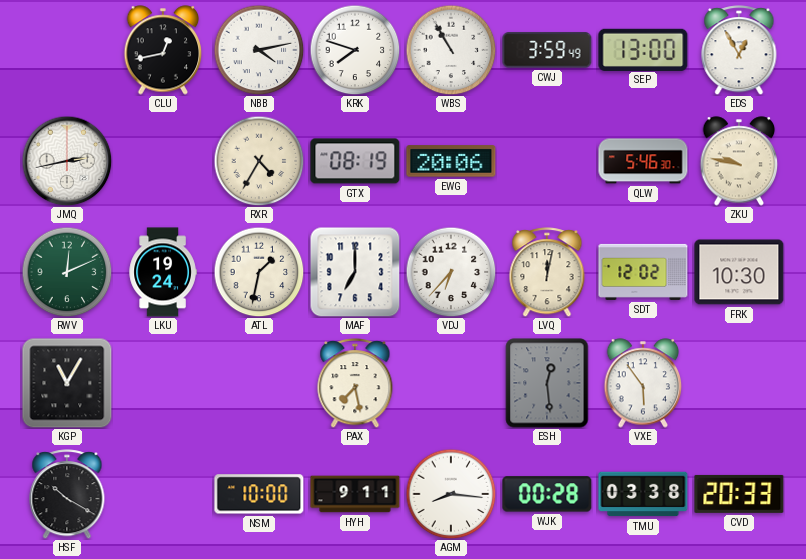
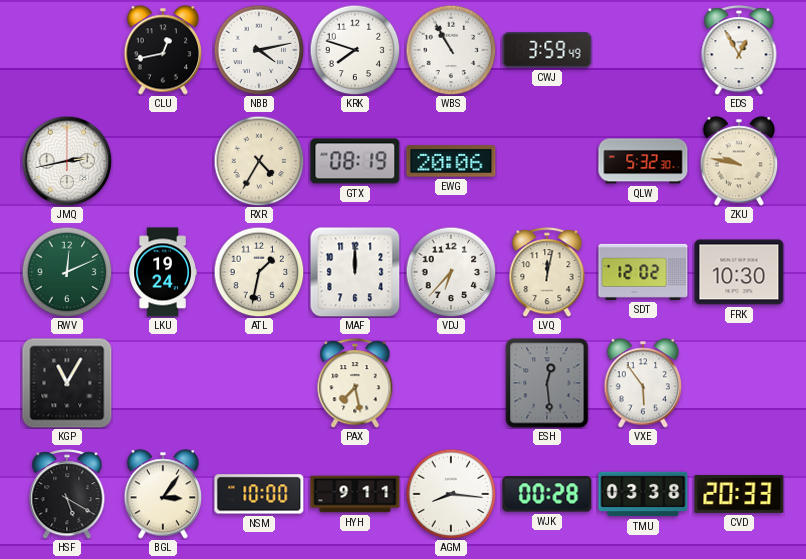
SEP: 13:00 -> none (643, 49)
QLW: 5:46 -> 5:32 (643, 161)
MAF: 7:00 -> 12:00 (355, 272)
HSF: 10:20 -> 5:20 (67, 494)
BGL: none -> 3:06 (163, 494)
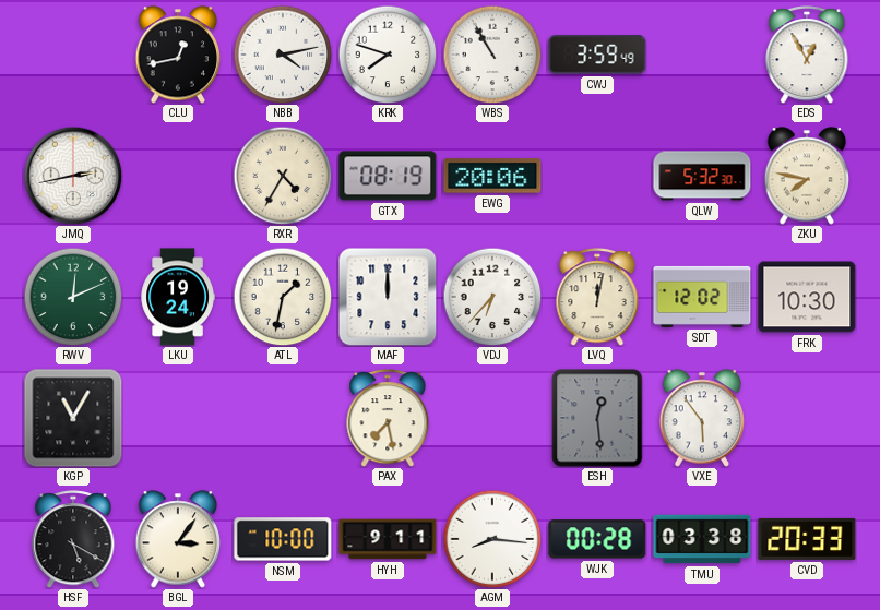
ZKU: 9:47 -> 7:47 (807, 176)
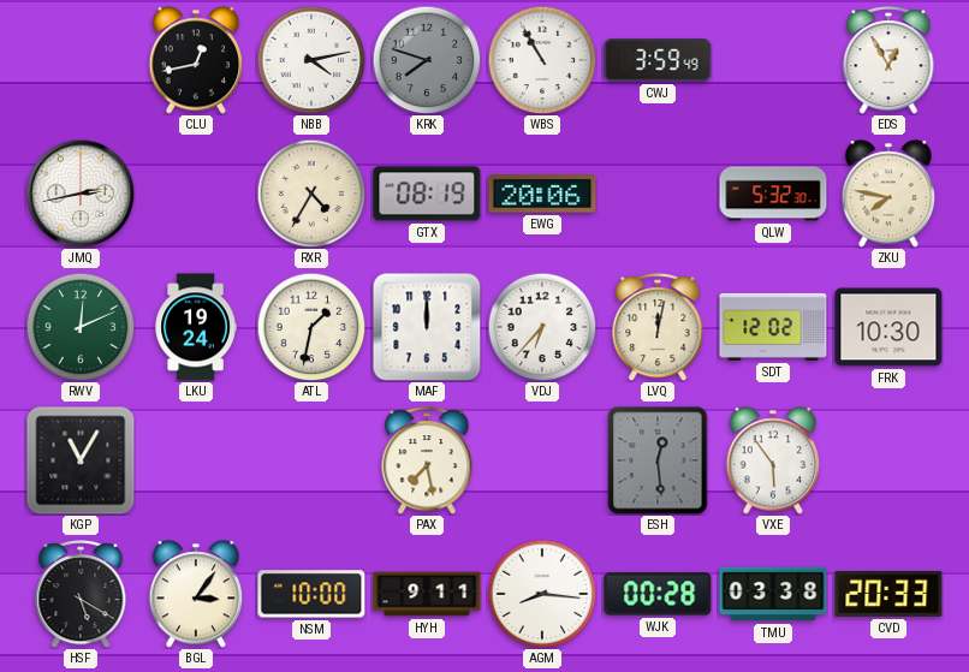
KRK dial: white -> grey (427, 60)
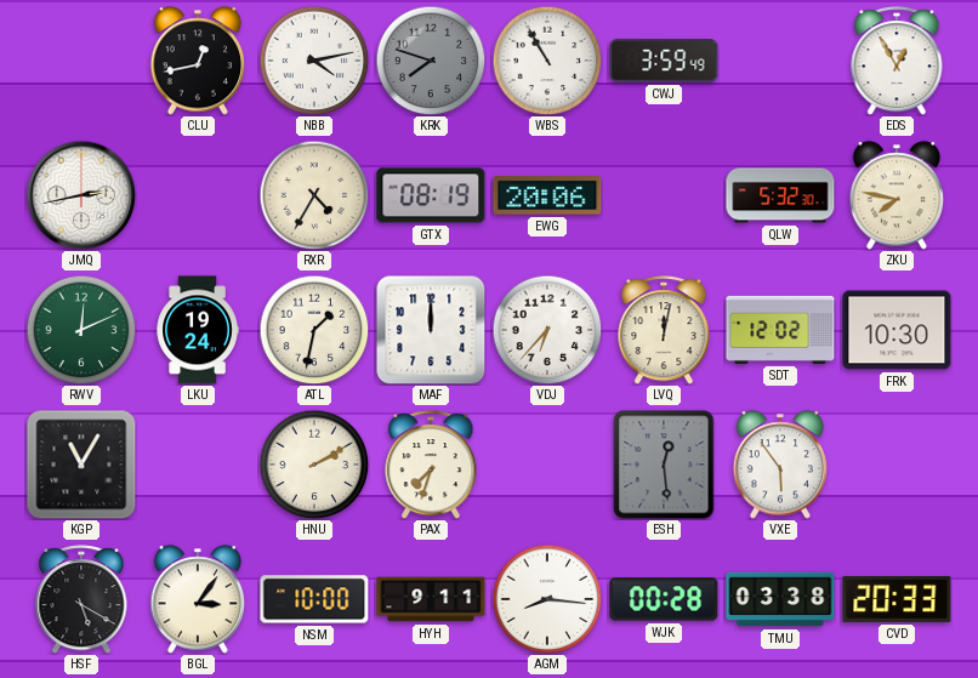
HNU: none -> 2:10 (314, 465)
PAX: 7:28 -> 7:33 (431, 465)
